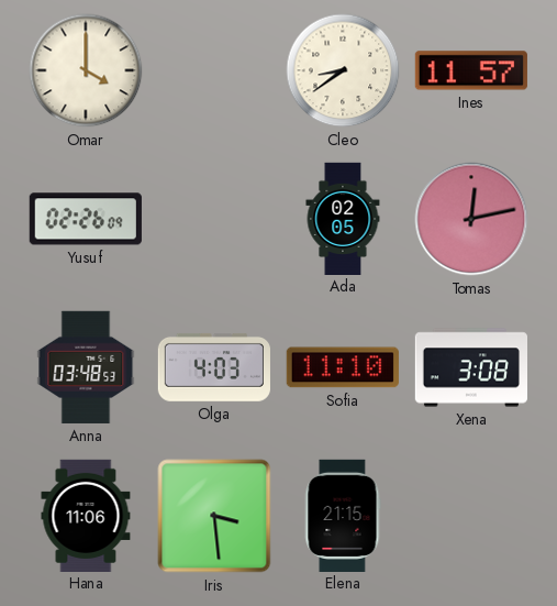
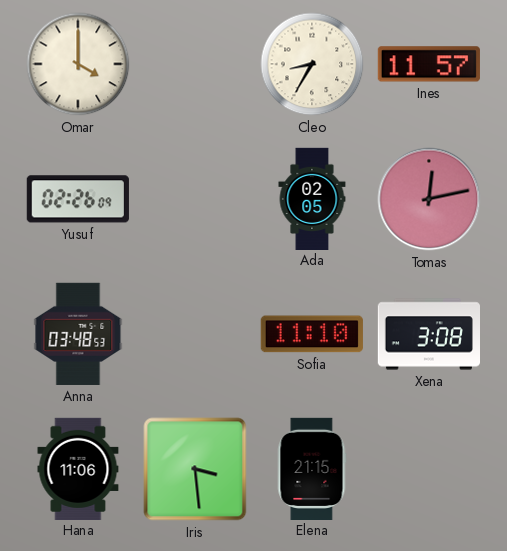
Cleo: 8:39 -> 8:35 (312, 64)
Olga: 4:03 -> none (213, 367)
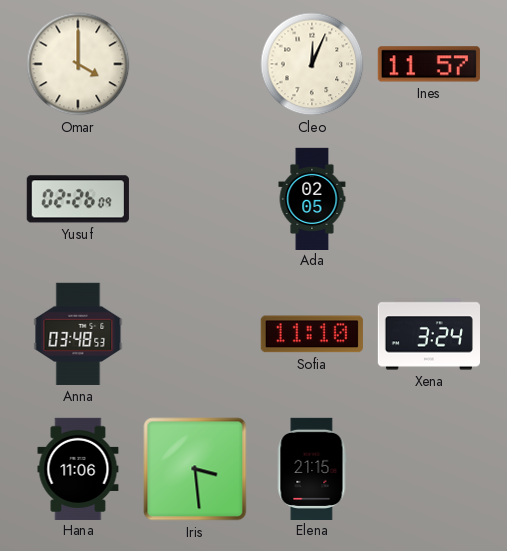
Cleo: 8:35 -> 12:04 (312, 64)
Tomas: 12:13 -> none (429, 199)
Xena: 3:08 -> 3:24 (428, 334)
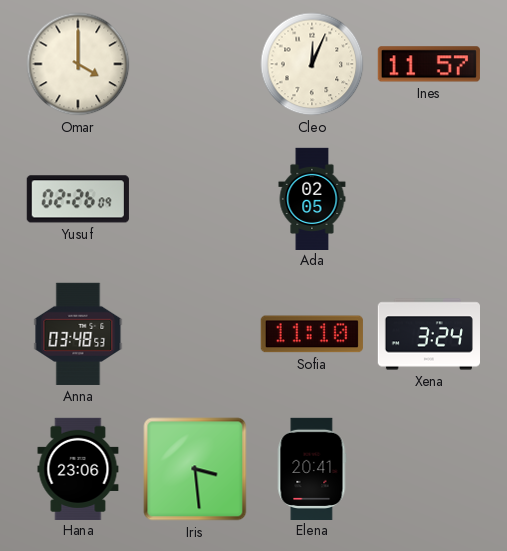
Hana: 11:06 -> 23:06 (78, 468)
Elena: 21:15 -> 20:41 (312, 468)
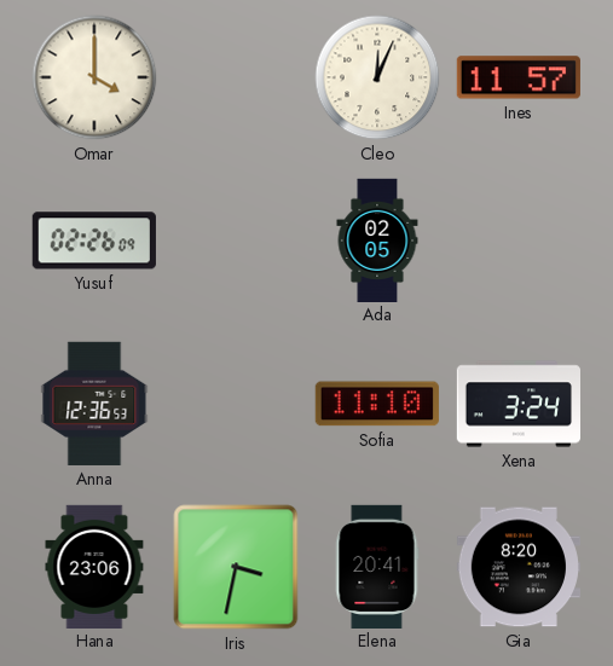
Anna: 03:48 -> 12:36 (94, 404)
Iris: 3:29 -> 3:32 (236, 567)
Gia: none -> 8:20 (519, 567)
